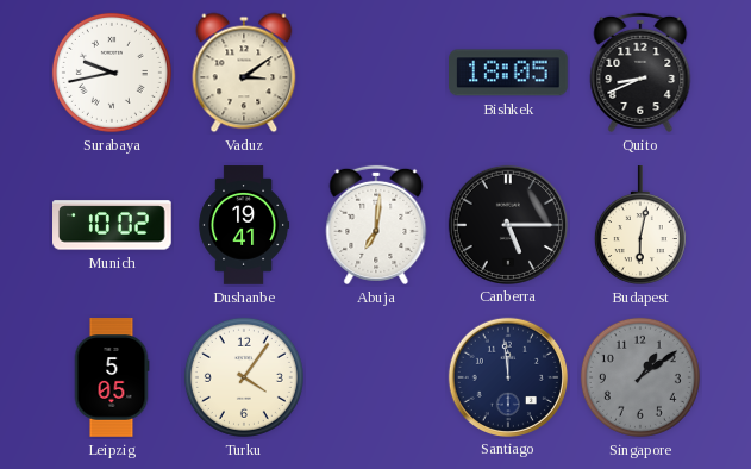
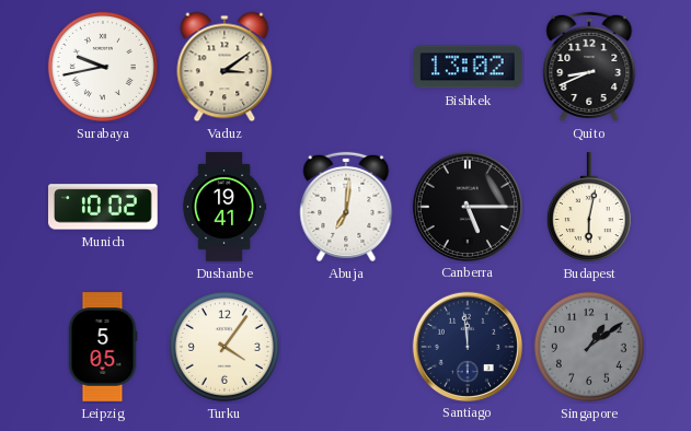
Bishkek: 18:05 -> 13:02 (469, 67)
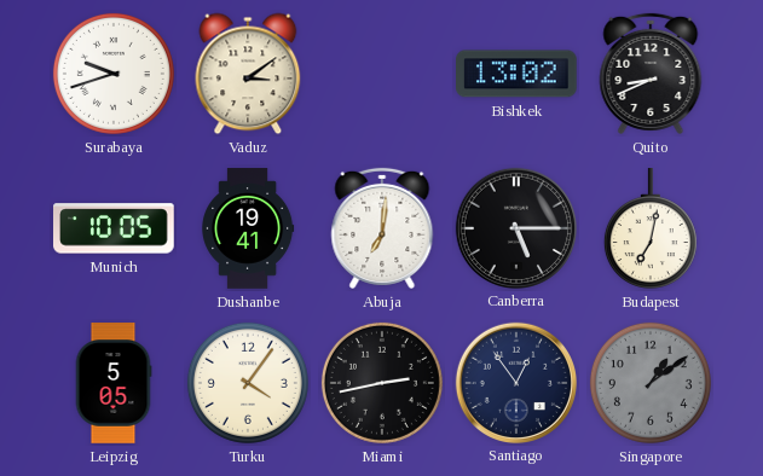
Surabaya: 9:43 -> 9:42 (114, 74)
Munich: 10:02 -> 10:05 (115, 228)
Budapest: 6:02 -> 7:02 (651, 228)
Miami: none -> 2:43 (382, 383)
Santiago: 11:59 -> 12:54 (515, 382)
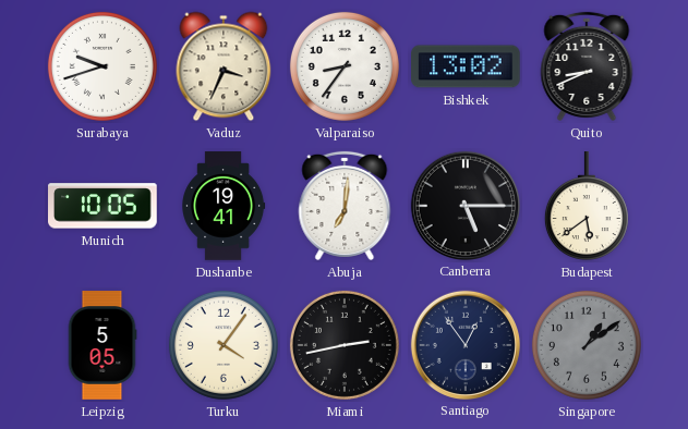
Vaduz: 3:09 -> 3:34 (224, 66)
Valparaiso: none -> 8:36 (345, 66)
Budapest: 7:02 -> 5:39 (587, 206)
